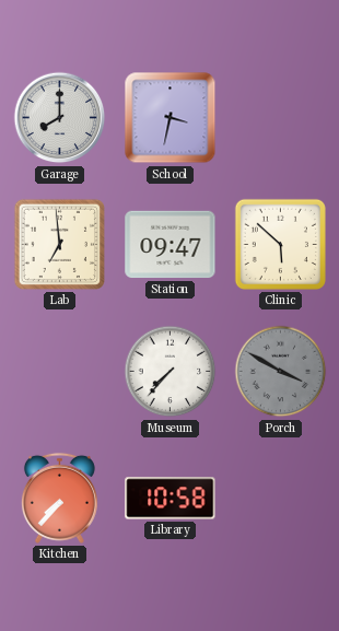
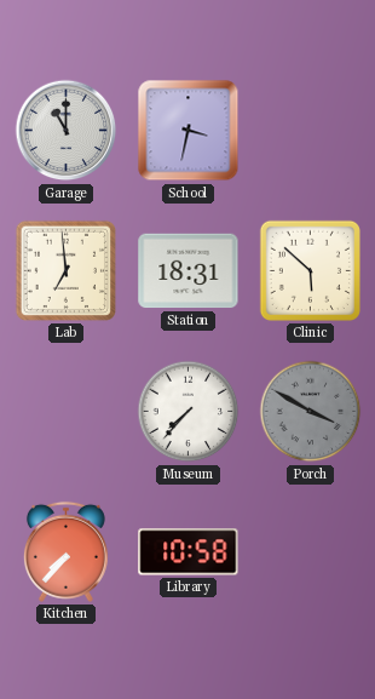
Garage: 8:00 -> 11:00 (67, 131)
Station: 09:47 -> 18:31 (189, 271)
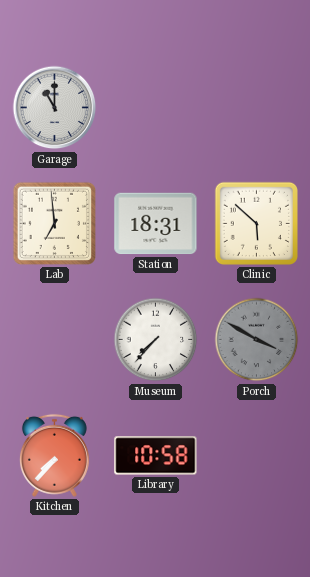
School: 3:32 -> none (189, 131)
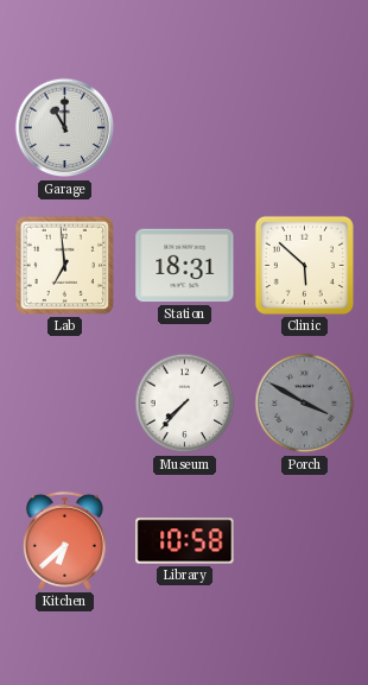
Kitchen: 7:37 -> 6:38 (64, 540)
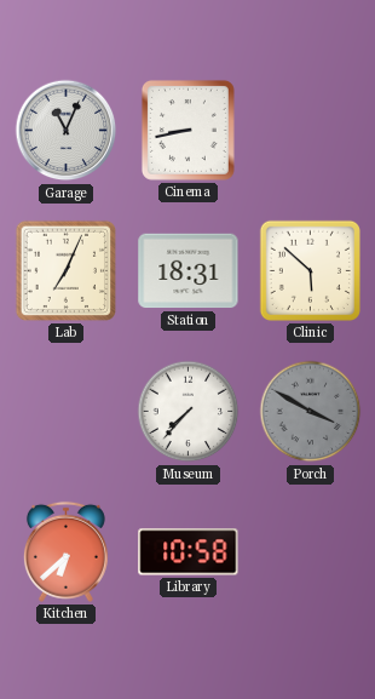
Garage: 11:00 -> 11:04 (67, 131)
Cinema: none -> 8:43 (187, 130)
Lab: 6:59 -> 7:04 (65, 270)
